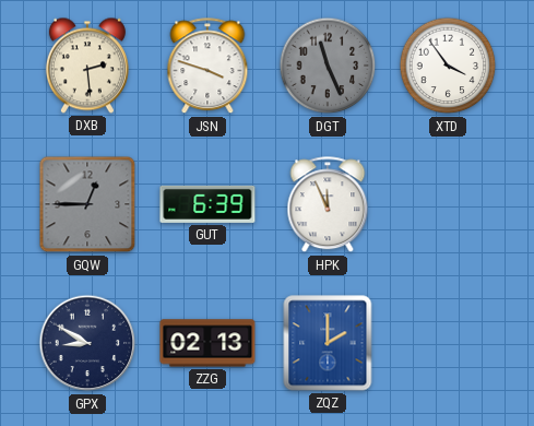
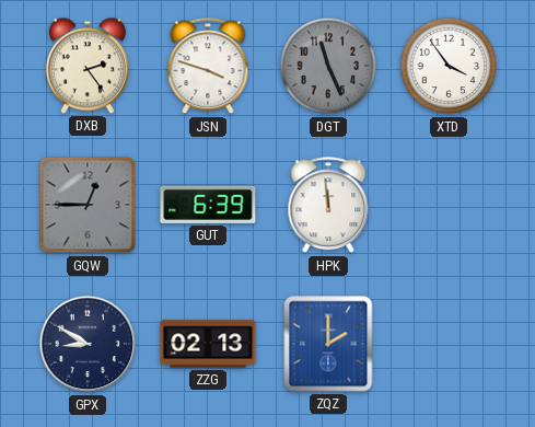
DXB: 2:29 -> 2:24 (88, 66)
HPK: 11:56 -> 11:59 (328, 206)
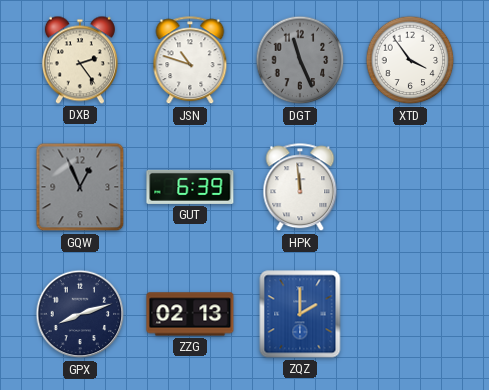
JSN: 3:48 -> 10:48 (190, 61)
GQW: 12:45 -> 12:56 (80, 187)
GPX: 8:50 -> 8:12 (80, 314)
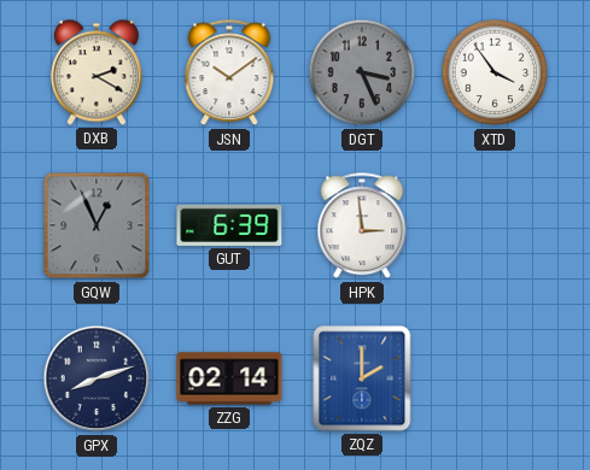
DXB: 2:24 -> 2:20 (97, 72)
JSN: 10:48 -> 10:09 (229, 74)
DGT: 11:26 -> 3:26 (362, 72)
HPK: 11:59 -> 2:59 (362, 227)
ZZG: 02:13 -> 02:14 (229, 378)
